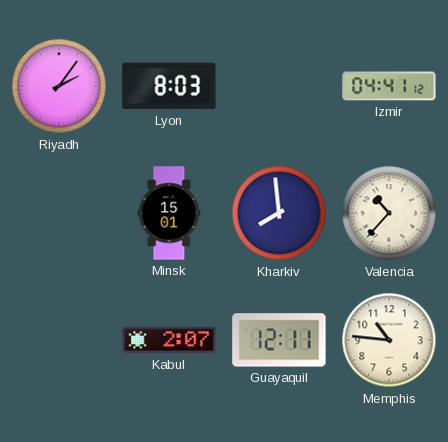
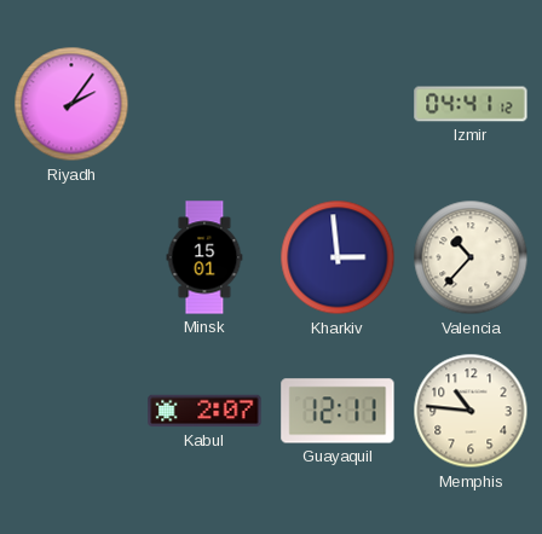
Lyon: 8:03 -> none (169, 86)
Kharkiv: 7:59 -> 2:59 (338, 257)
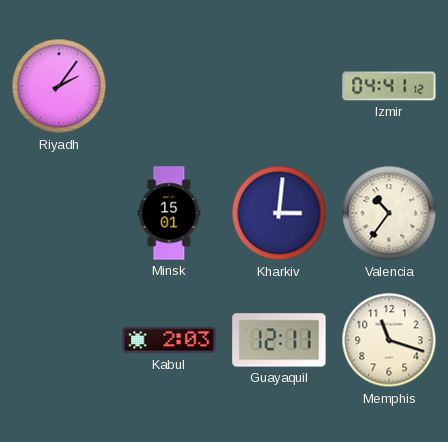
Kharkiv: 2:59 -> 3:01 (279, 213)
Valencia: 10:37 -> 10:36 (389, 213)
Kabul: 2:07 -> 2:03 (169, 340)
Memphis: 10:46 -> 11:18 (389, 340)
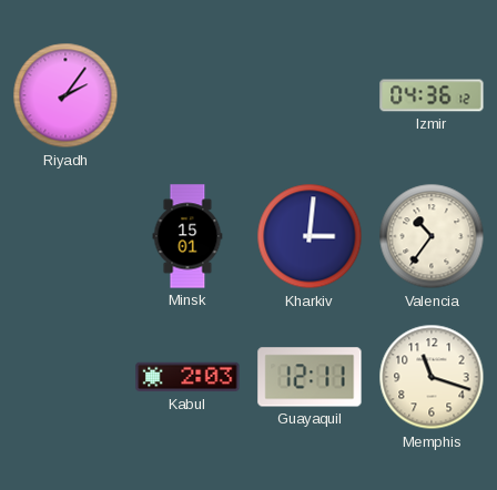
Izmir: 04:41 -> 04:36 (432, 95)
